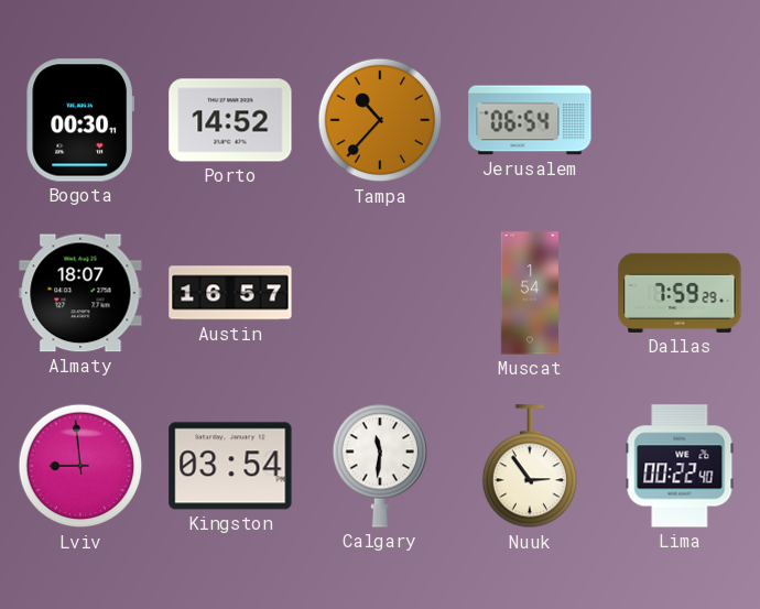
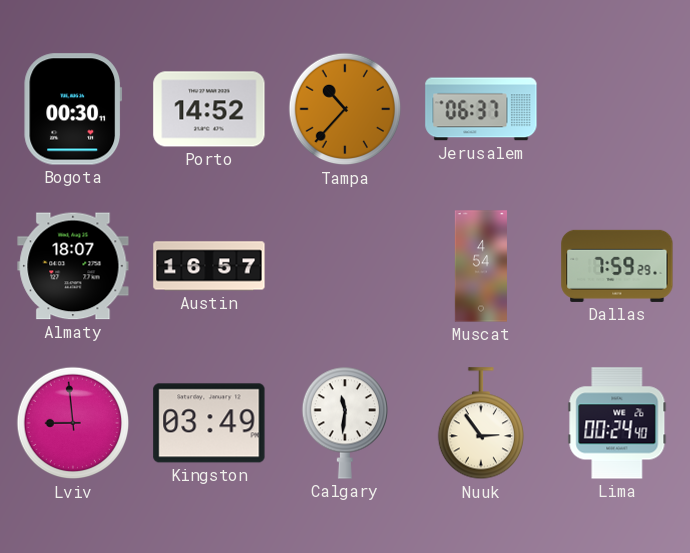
Jerusalem: 06:54 -> 06:37 (481, 109)
Muscat: 1:54 -> 4:54 (481, 266)
Kingston: 03:54 -> 03:49 (209, 423)
Lima: 00:22 -> 00:24 (617, 423)
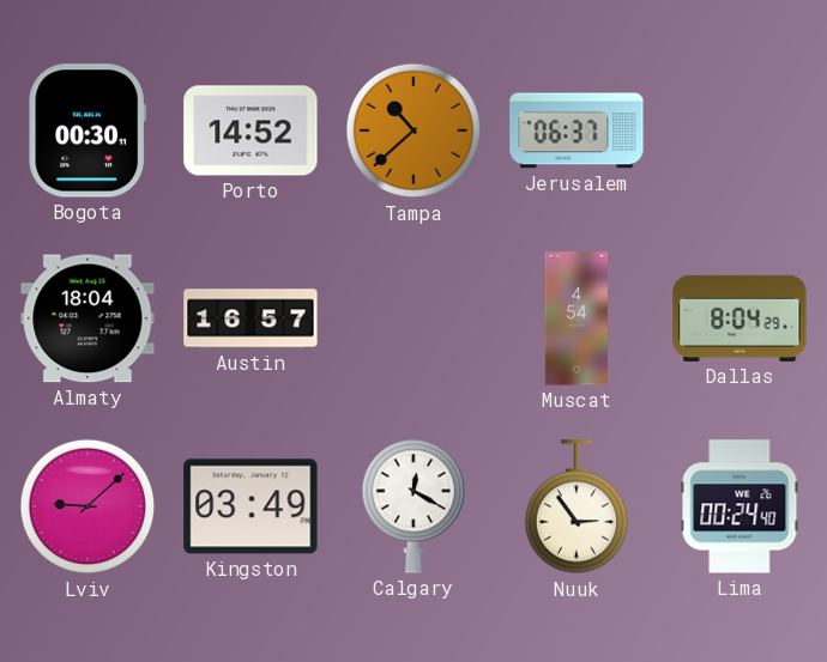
Tampa: 10:37 -> 10:38 (413, 130)
Almaty: 18:07 -> 18:04 (87, 318)
Dallas: 7:59 -> 8:04 (740, 318)
Lviv: 8:59 -> 9:08 (87, 506)
Calgary: 11:31 -> 12:20 (412, 506)
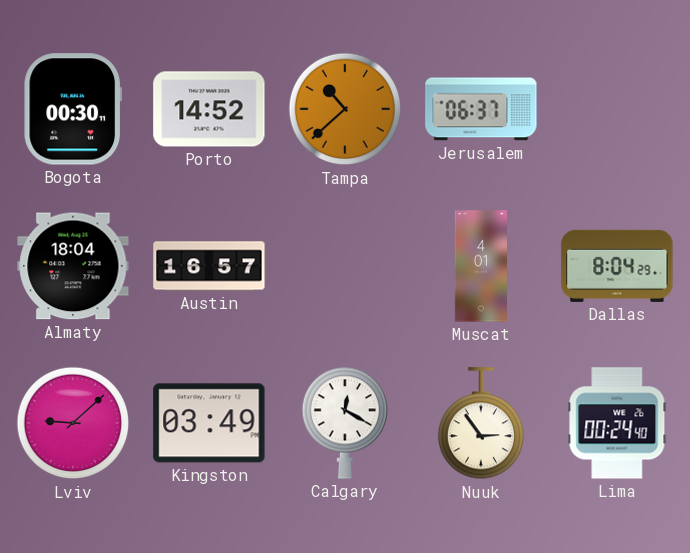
Muscat: 4:54 -> 4:01 (481, 266)
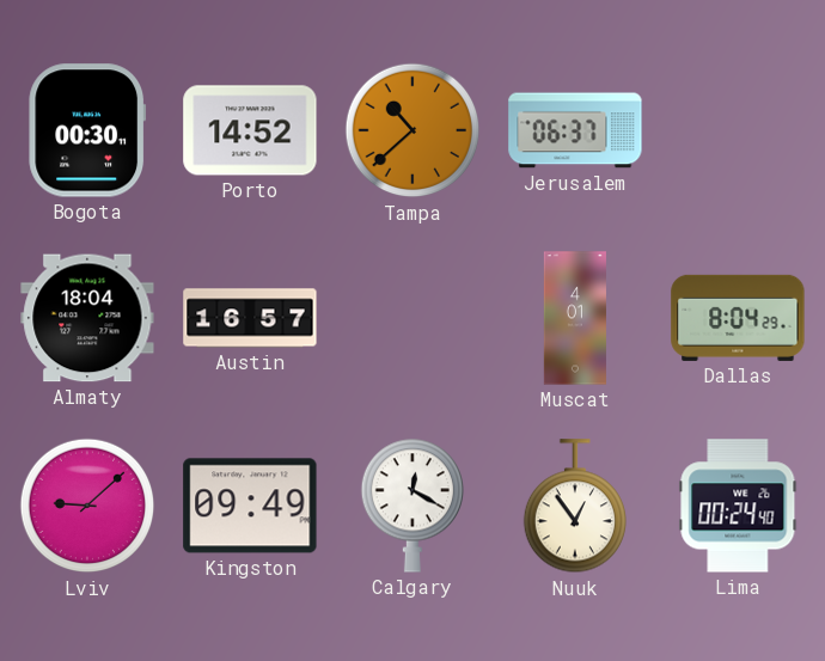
Kingston: 03:49 -> 09:49 (250, 506)
Nuuk: 2:54 -> 12:54 (574, 507)
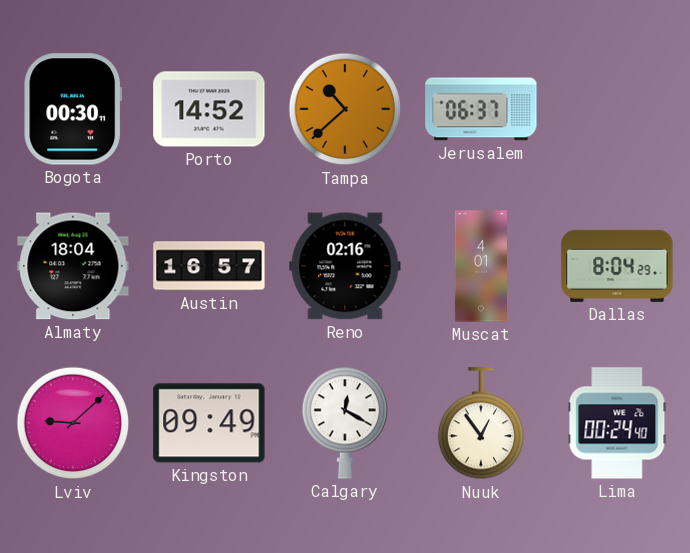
Reno: none -> 02:16 (345, 266)
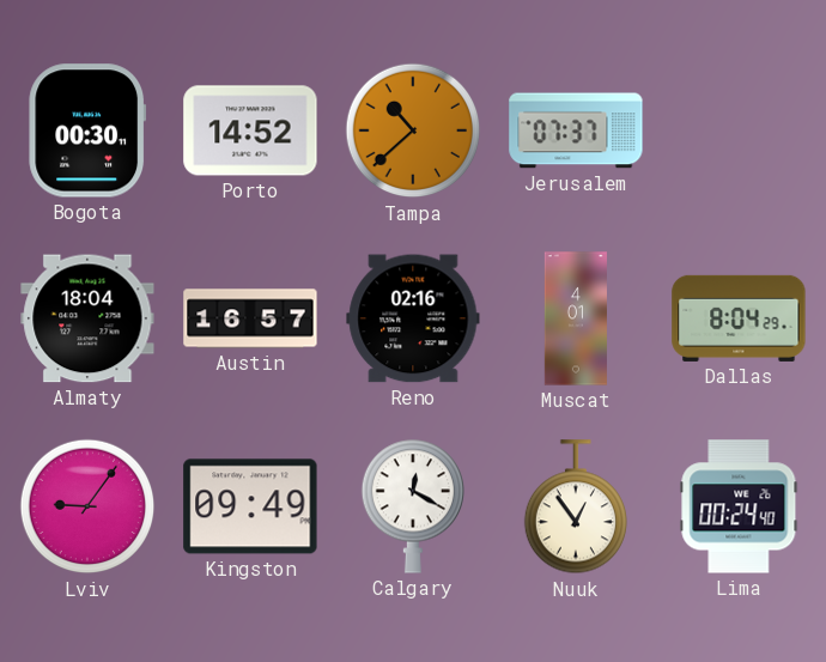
Jerusalem: 06:37 -> 07:37 (576, 130)
Lviv: 9:08 -> 9:06 (87, 506)
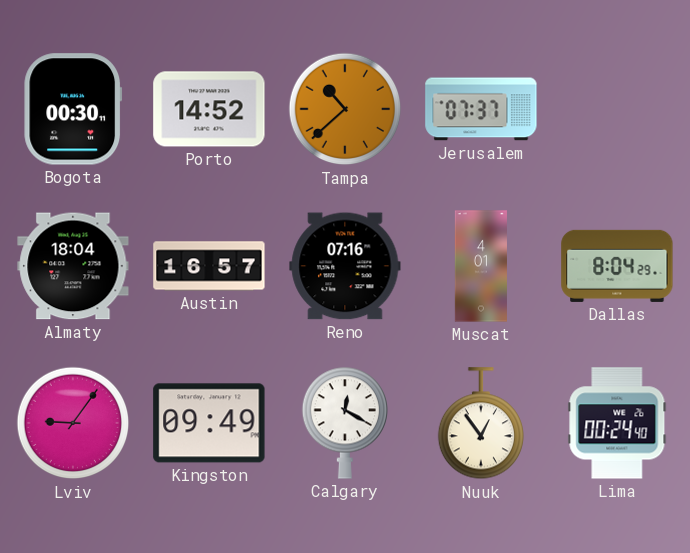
Reno: 02:16 -> 07:16 (345, 266)
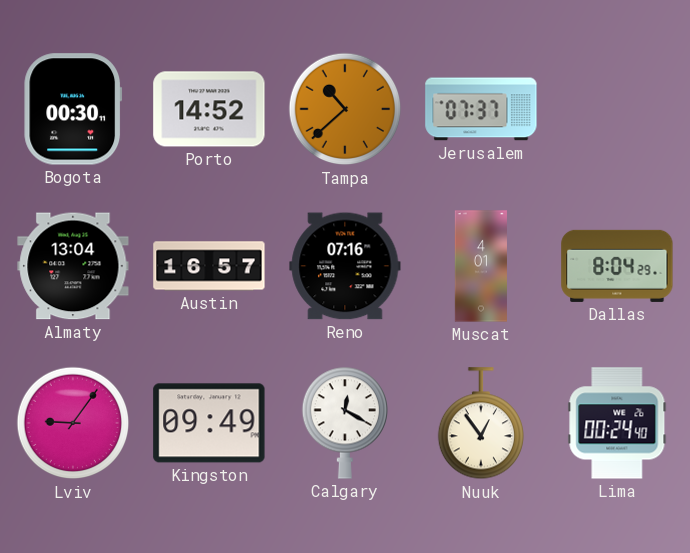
Almaty: 18:04 -> 13:04 (73, 266)
